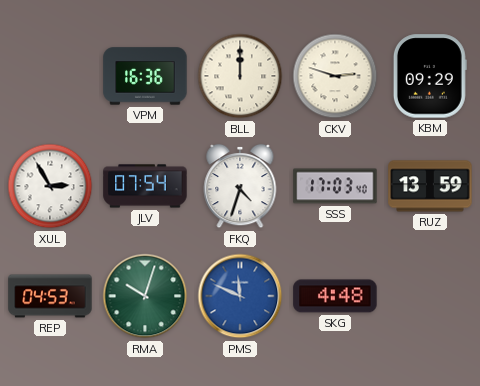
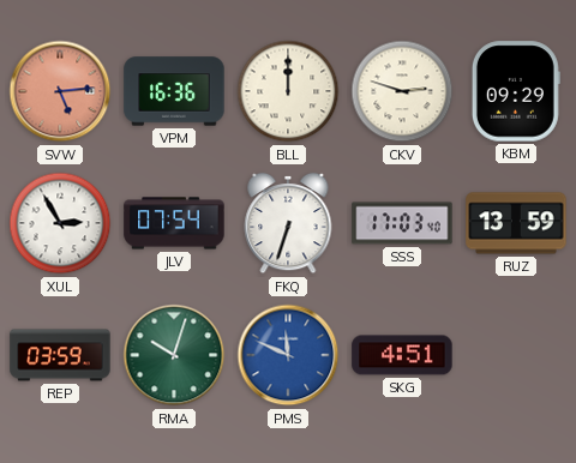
SVW: none -> 5:14 (60, 91)
FKQ: 4:33 -> 6:33 (288, 223)
REP: 04:53 -> 03:59 (60, 355)
SKG: 4:48 -> 4:51 (402, 355)
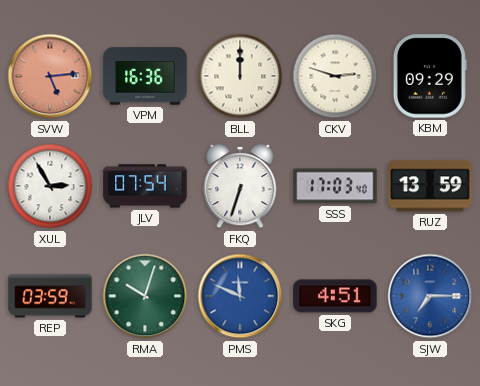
SJW: none -> 7:15 (430, 296)
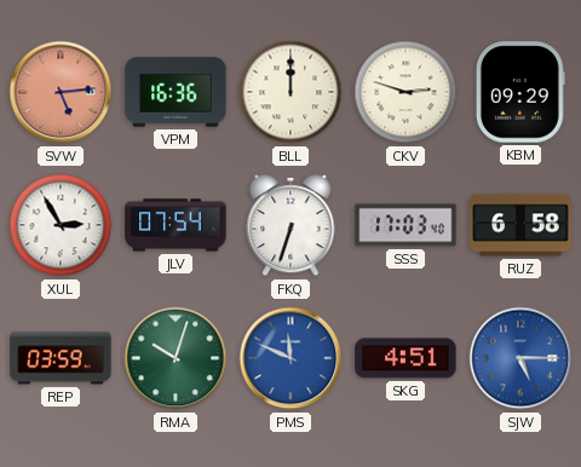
RUZ: 13:59 -> 6:58 (520, 225)
SJW: 7:15 -> 5:15 (520, 358)
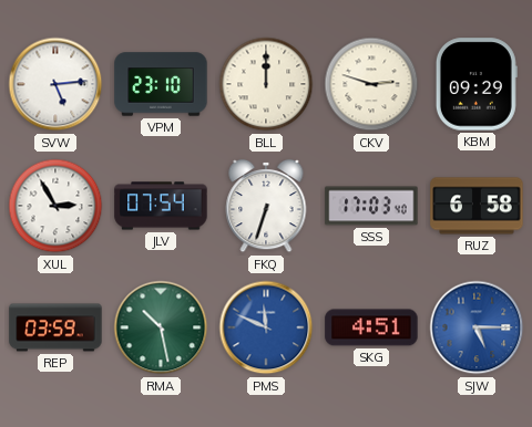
SVW dial: salmon -> white (55, 84)
VPM: 16:36 -> 23:10 (161, 84)
RMA: 10:03 -> 10:28 (161, 327)
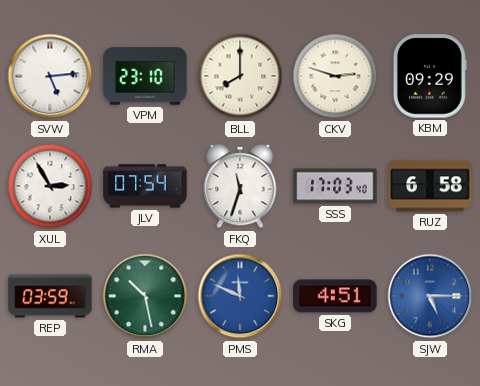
BLL: 12:00 -> 8:00 (240, 76)
FKQ: 6:33 -> 11:33 (240, 186)
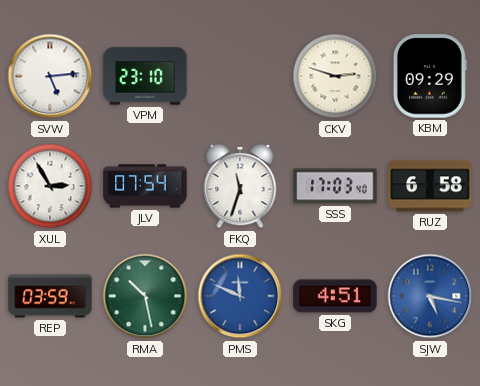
BLL: 8:00 -> none (240, 76)
SJW: 5:15 -> 5:17 (430, 296)
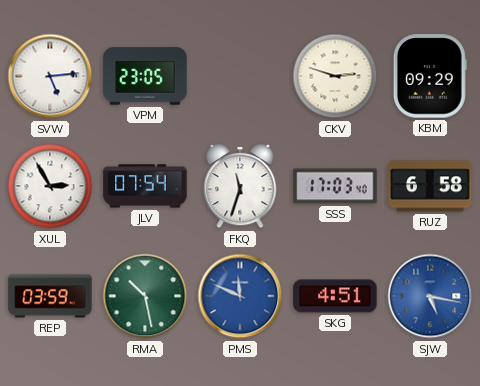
VPM: 23:10 -> 23:05 (145, 76)
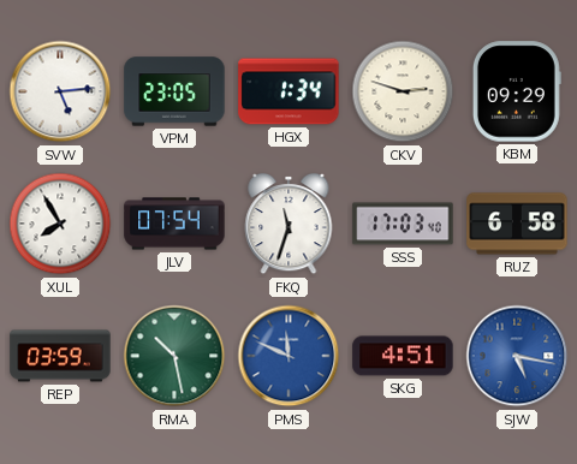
HGX: none -> 1:34 (288, 91)
XUL: 2:55 -> 7:55 (60, 224)
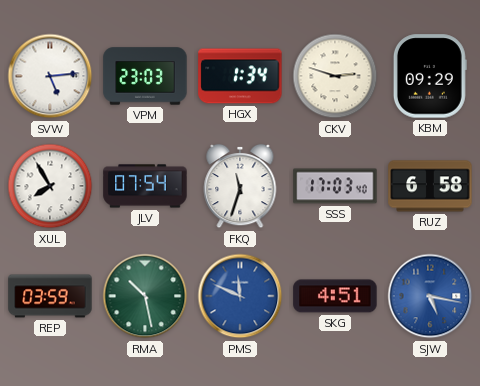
VPM: 23:05 -> 23:03 (145, 76)
